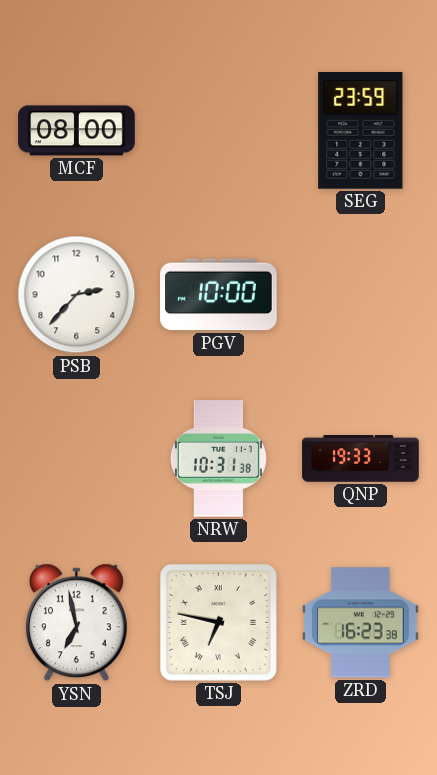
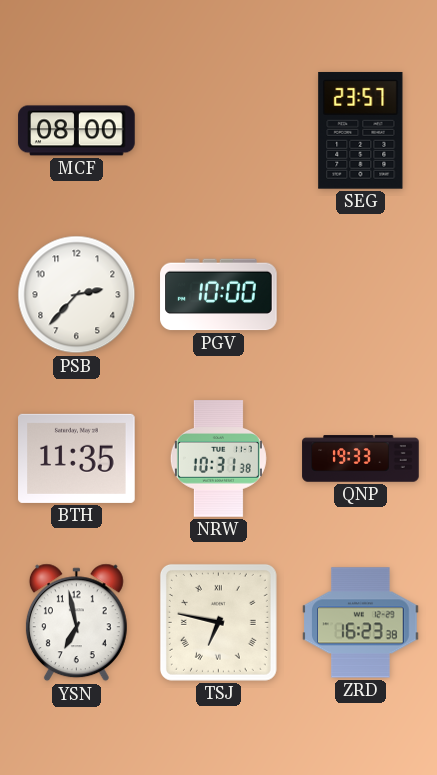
SEG: 23:59 -> 23:57 (361, 130)
BTH: none -> 11:35 (77, 458)
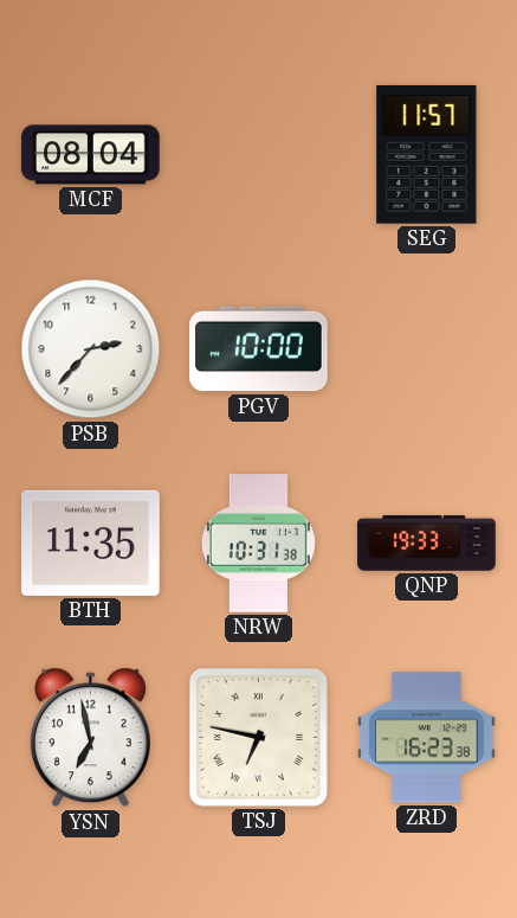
MCF: 08:00 -> 08:04 (91, 155)
SEG: 23:57 -> 11:57 (427, 154)
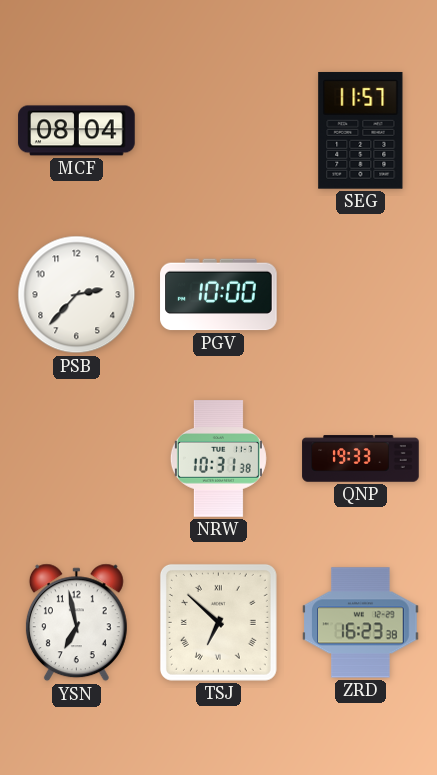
BTH: 11:35 -> none (91, 543)
TSJ: 6:47 -> 6:52 (218, 622)
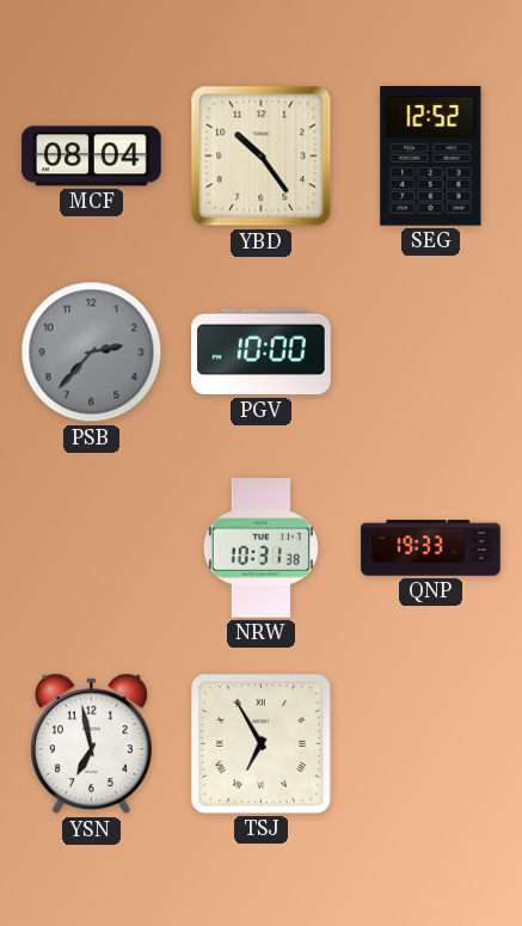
YBD: none -> 10:24 (262, 157)
SEG: 11:57 -> 12:52 (431, 155)
PSB dial: white -> grey (92, 352)
TSJ: 6:52 -> 6:55 (260, 743)
ZRD: 16:23 -> none (361, 623)
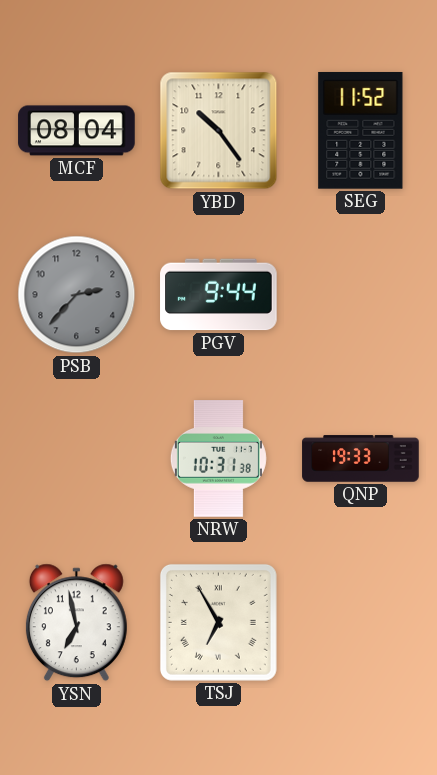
SEG: 12:52 -> 11:52 (361, 130)
PGV: 10:00 -> 9:44 (219, 295)
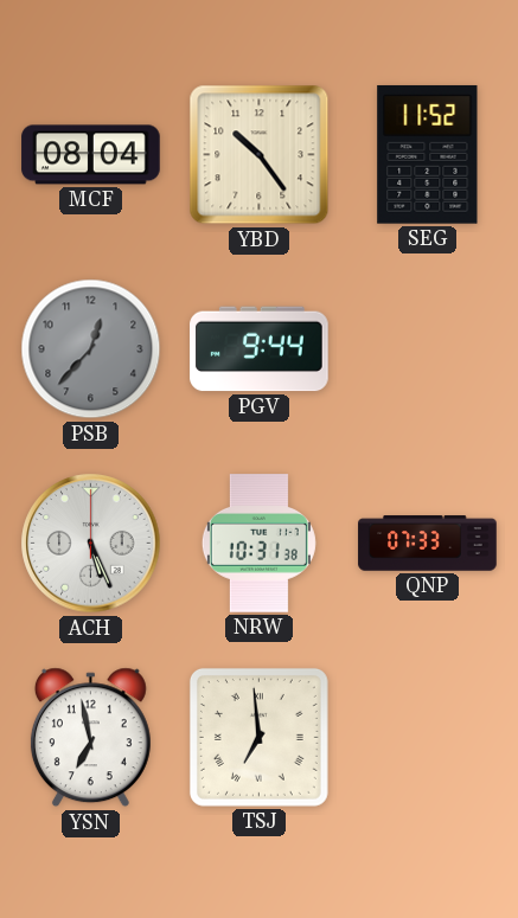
PSB: 2:37 -> 12:37 (91, 349)
ACH: none -> 5:26 (91, 544)
QNP: 19:33 -> 07:33 (428, 544)
TSJ: 6:55 -> 6:59 (258, 737)
